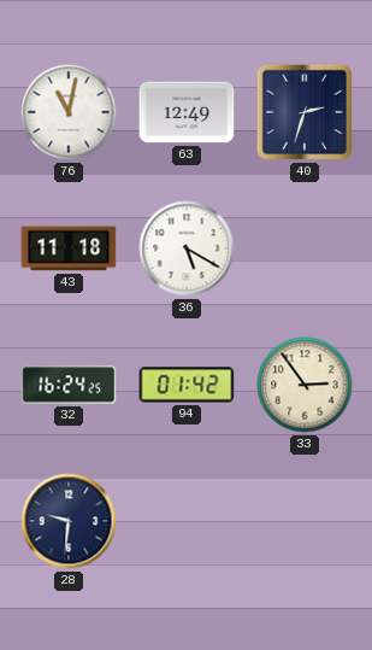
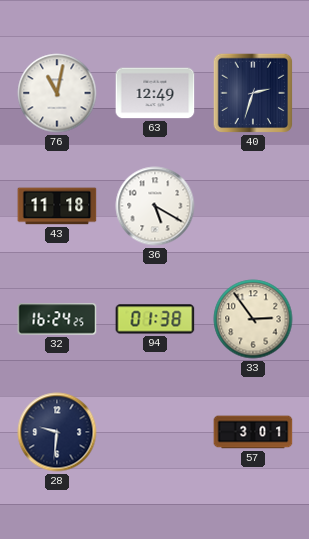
94: 01:42 -> 01:38 (155, 319)
57: none -> 3:01 (253, 432)
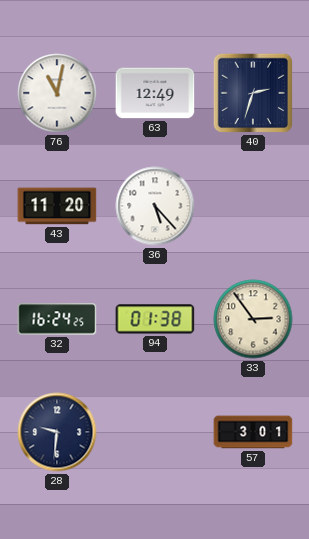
43: 11:18 -> 11:20 (57, 206)
36: 5:20 -> 5:23 (155, 206)
